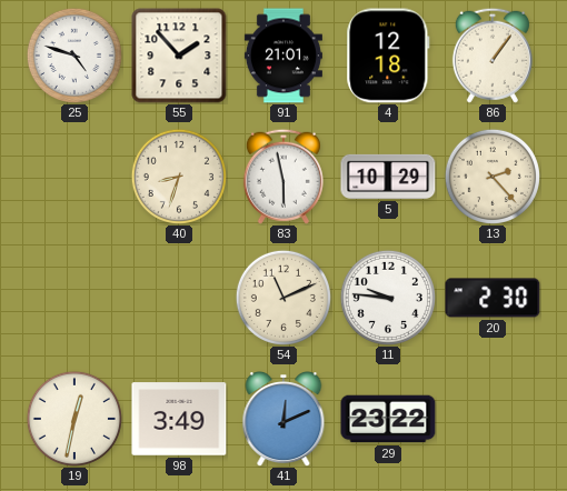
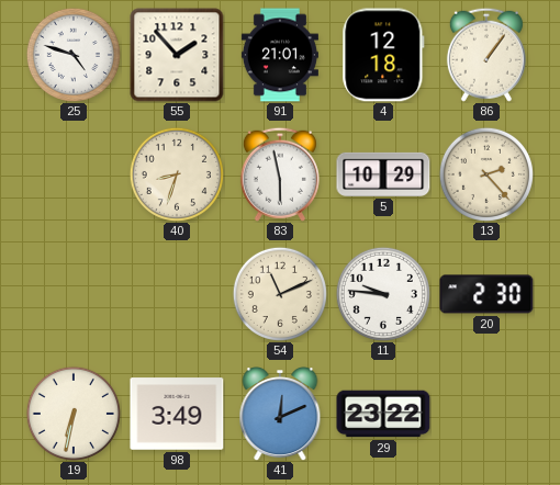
19: 12:32 -> 6:32 (74, 414)
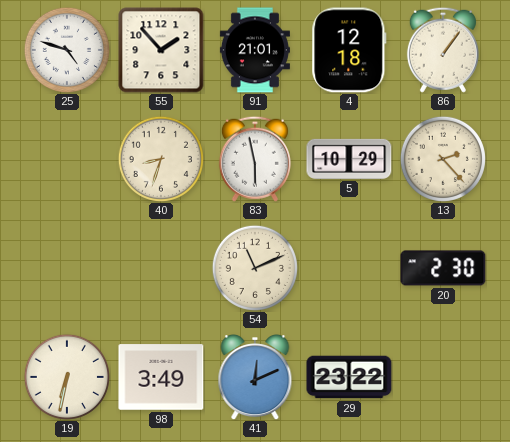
11: 9:46 -> none (383, 294)
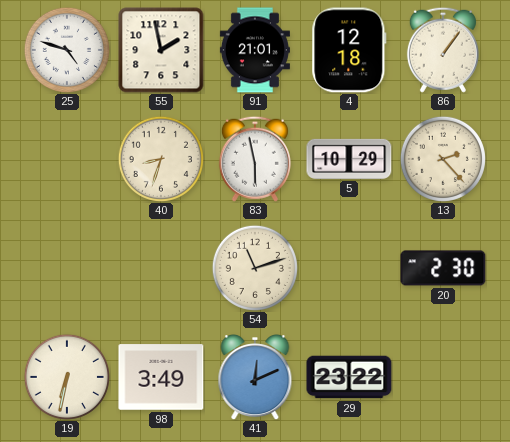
55: 1:53 -> 1:58 (161, 50)
54: 11:11 -> 11:12 (255, 268)
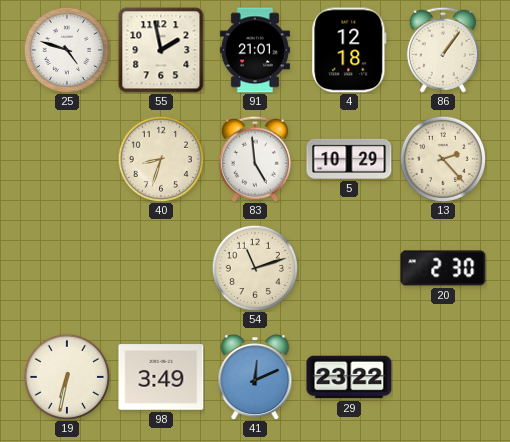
83: 5:58 -> 4:59 (255, 159)
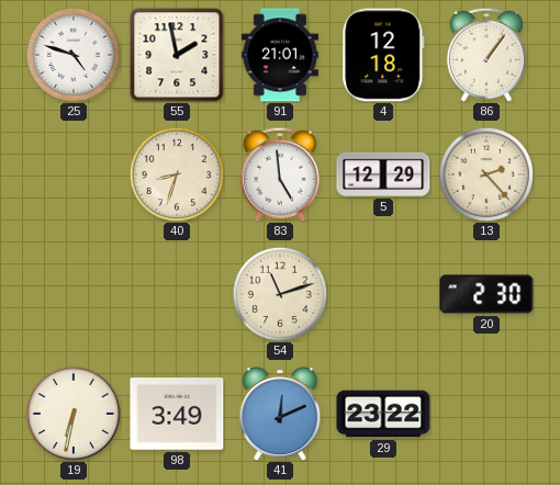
5: 10:29 -> 12:29 (383, 174)
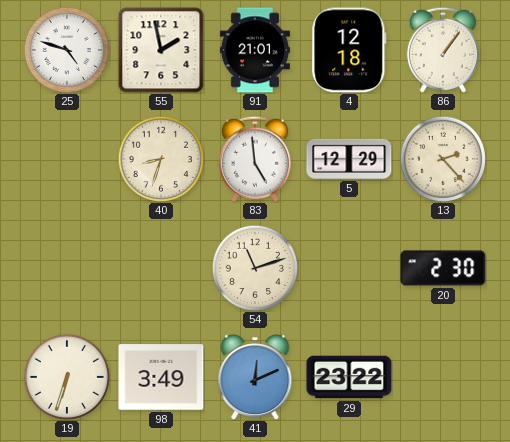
19: 6:32 -> 6:33 (67, 377)
